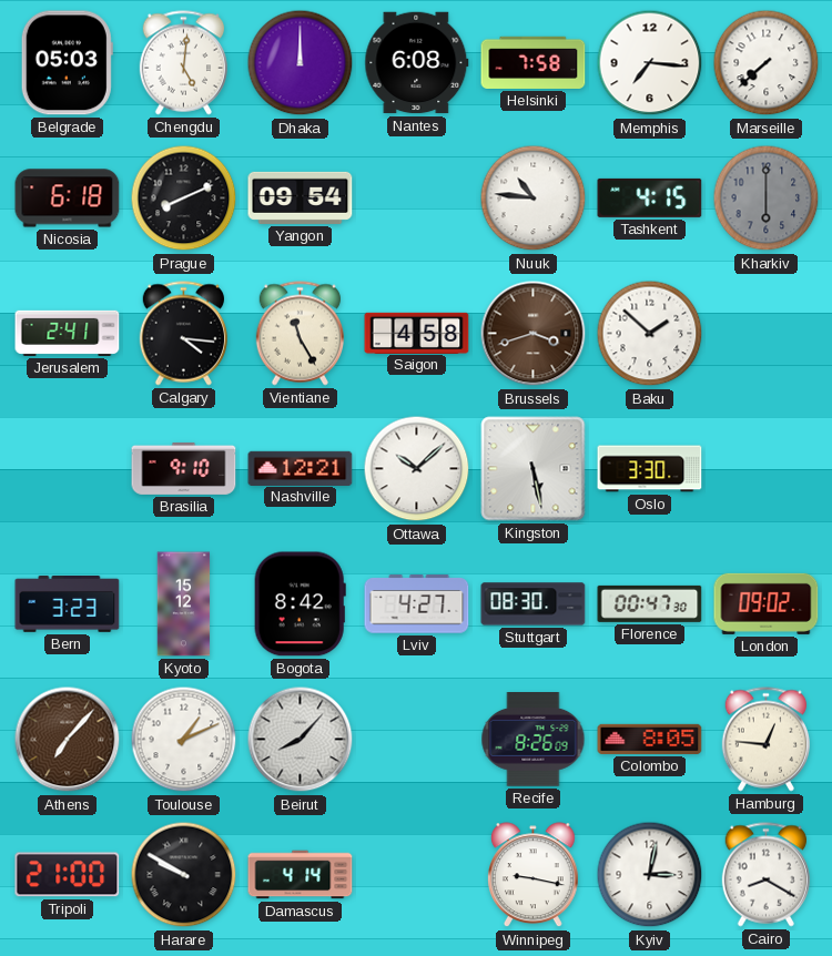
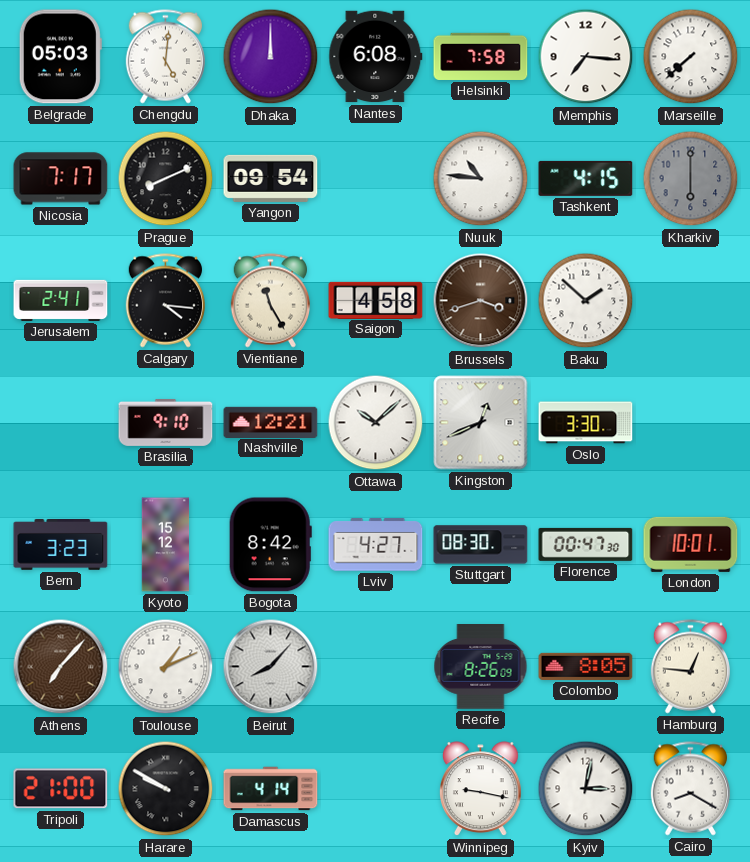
Nicosia: 6:18 -> 7:17 (61, 179)
Kingston: 5:28 -> 12:41 (481, 423)
London: 09:02 -> 10:01 (691, 544)
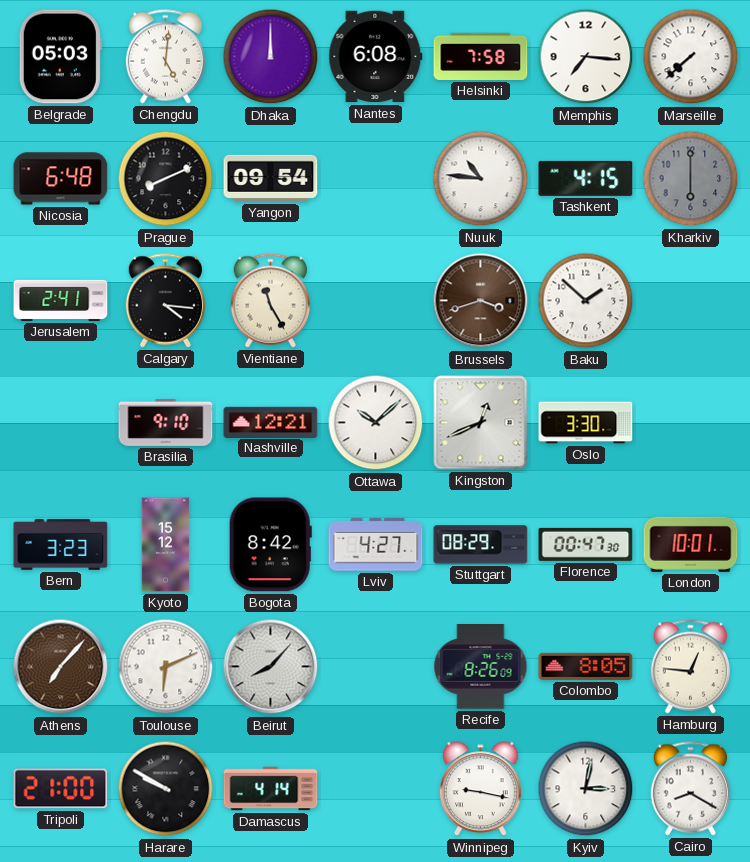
Nicosia: 7:17 -> 6:48 (61, 179)
Saigon: 4:58 -> none (376, 300)
Stuttgart: 08:30 -> 08:29 (481, 545)
Toulouse: 1:11 -> 6:11 (166, 667)
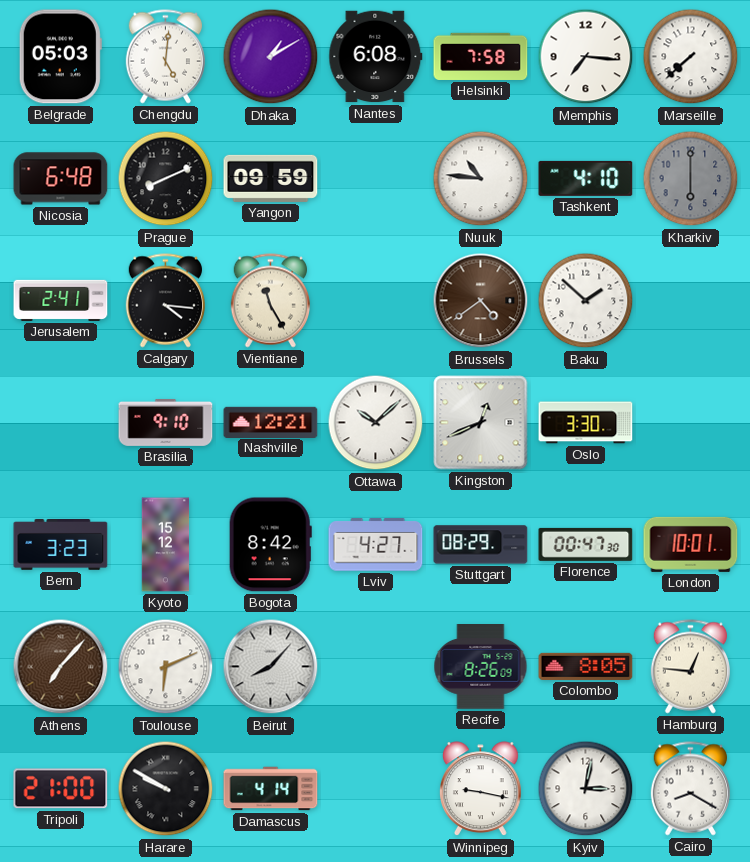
Dhaka: 12:00 -> 1:10 (271, 57)
Yangon: 09:54 -> 09:59 (271, 178)
Tashkent: 4:15 -> 4:10 (586, 178)
Brussels: 3:42 -> 4:39 (481, 301)
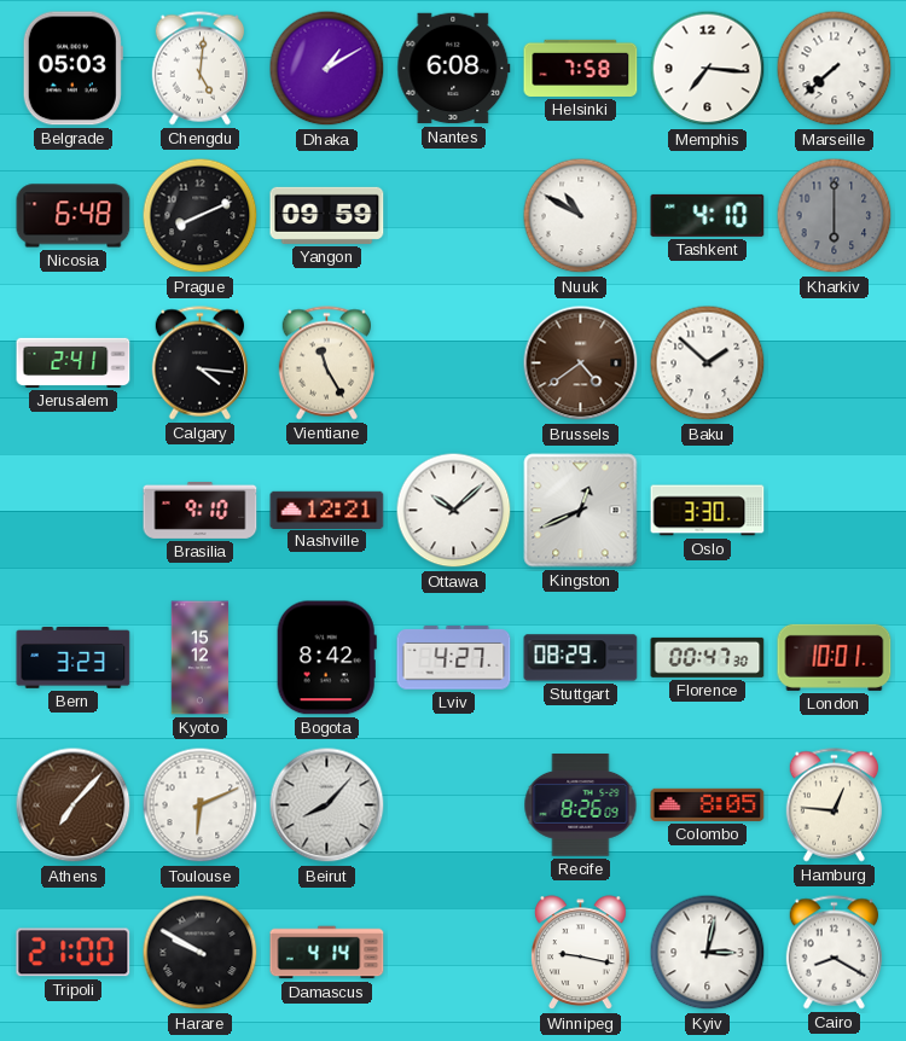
Nuuk: 10:46 -> 10:50 (581, 216)
